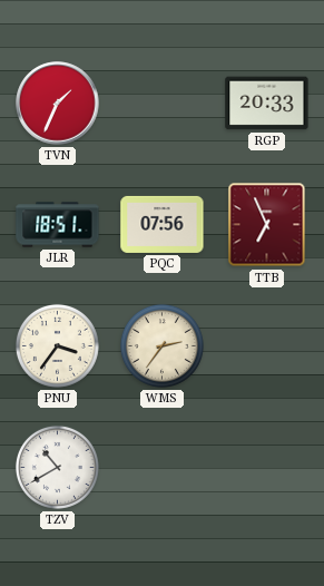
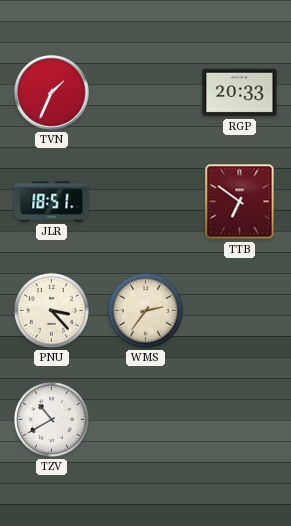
PQC: 07:56 -> none (163, 224)
TTB: 6:56 -> 6:51 (240, 202)
PNU: 3:36 -> 3:23 (51, 310)
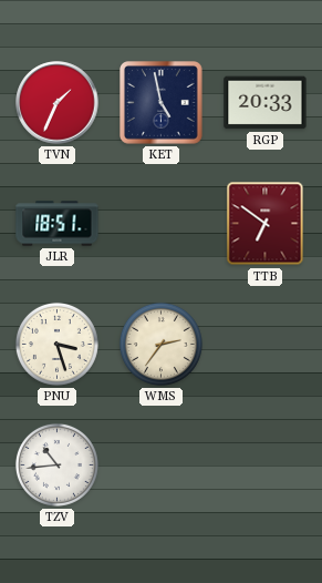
KET: none -> 4:58 (162, 103)
PNU: 3:23 -> 3:27 (56, 344)
TZV: 10:40 -> 10:44 (56, 464)
